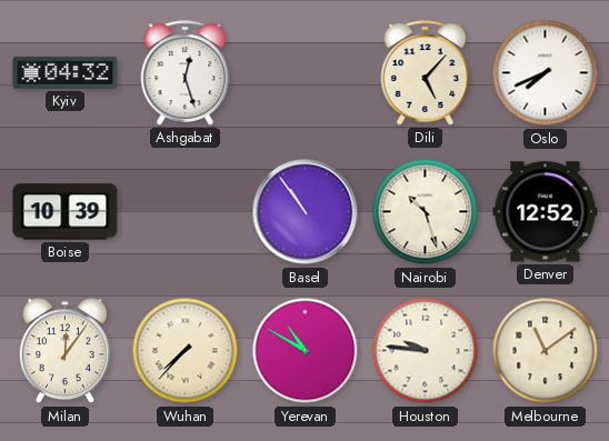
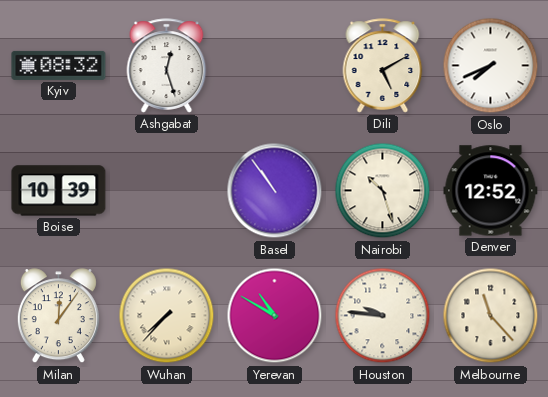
Kyiv: 04:32 -> 08:32 (59, 65)
Dili: 5:07 -> 5:10 (383, 66)
Melbourne: 11:09 -> 11:23 (491, 316)
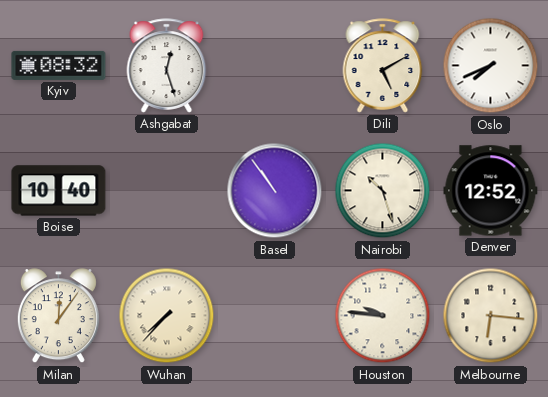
Boise: 10:39 -> 10:40 (59, 191)
Yerevan: 10:50 -> none (275, 316)
Melbourne: 11:23 -> 6:16 (491, 316)
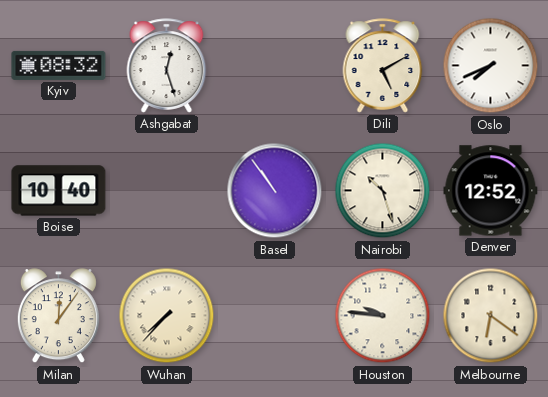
Melbourne: 6:16 -> 6:21 (491, 316)
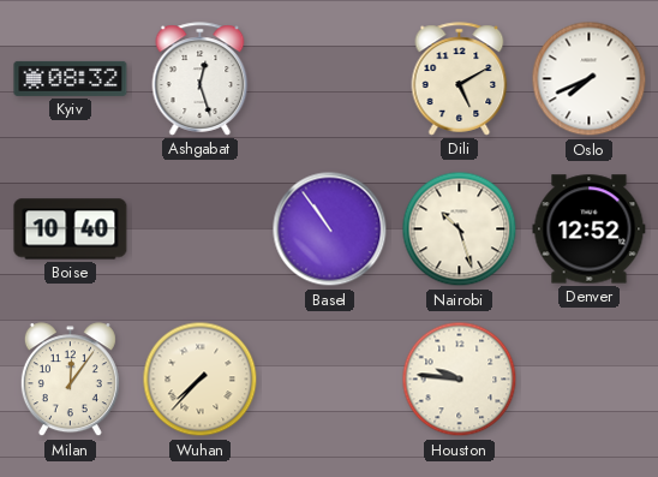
Melbourne: 6:21 -> none (491, 316)
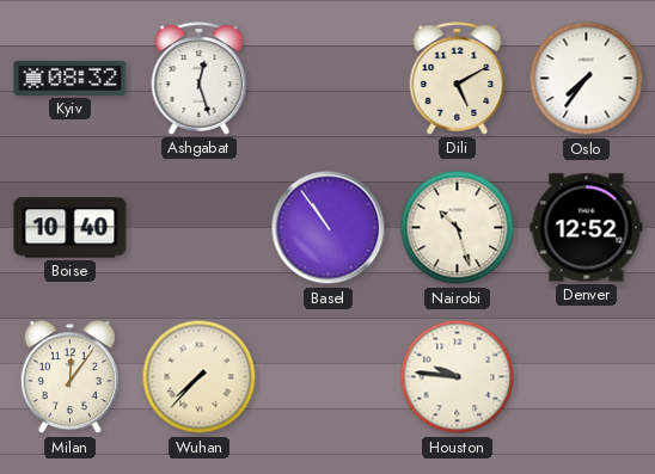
Oslo: 7:41 -> 7:36 (587, 79)
